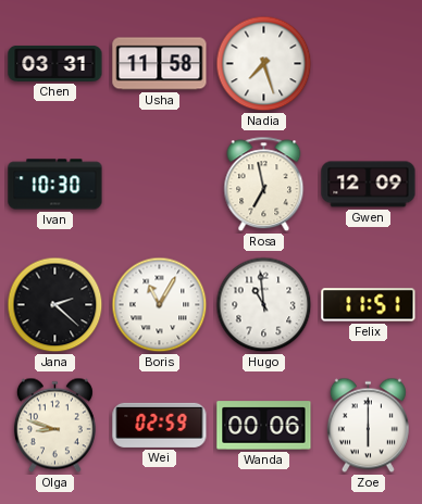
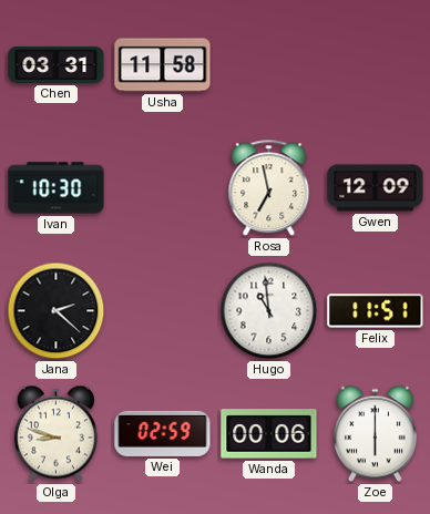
Nadia: 7:27 -> none (264, 64)
Boris: 11:05 -> none (160, 305)
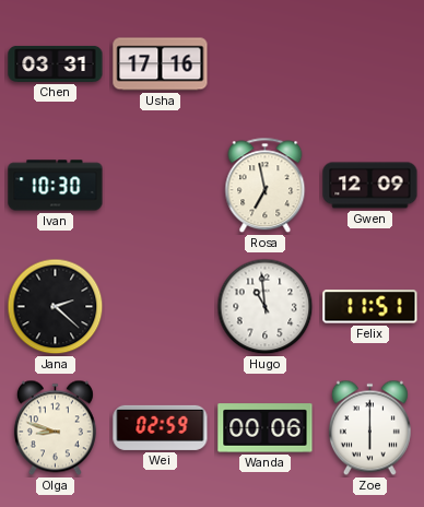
Usha: 11:58 -> 17:16 (161, 64)
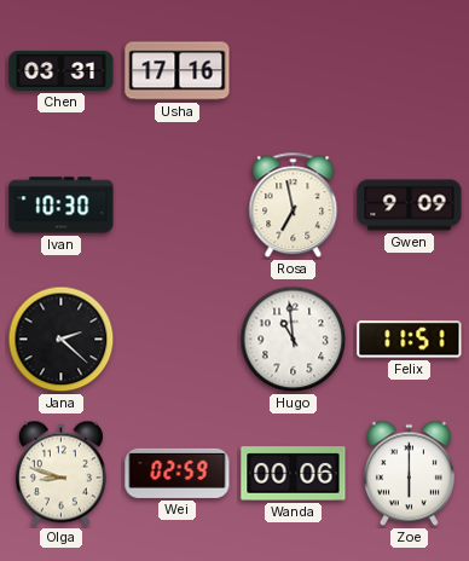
Gwen: 12:09 -> 9:09 (410, 206)
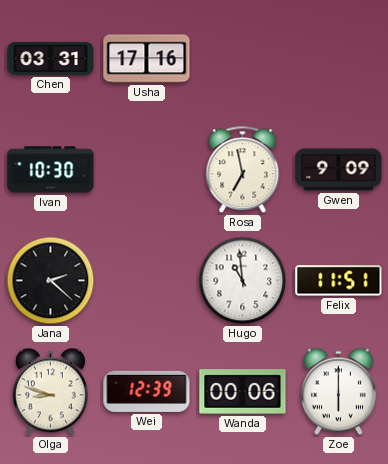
Wei: 02:59 -> 12:39 (147, 391)
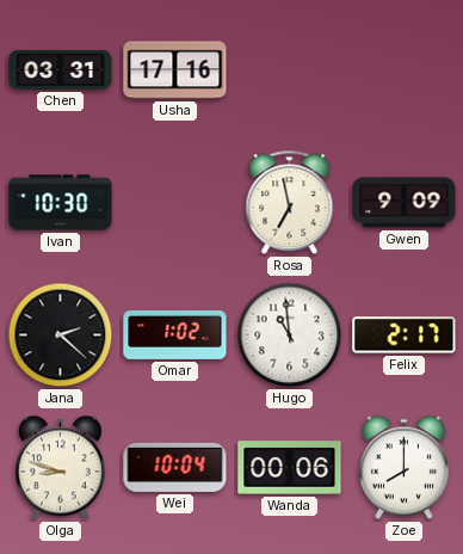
Omar: none -> 1:02 (175, 336)
Felix: 11:51 -> 2:17 (405, 336)
Wei: 12:39 -> 10:04 (175, 467)
Zoe: 6:00 -> 8:00 (403, 468)
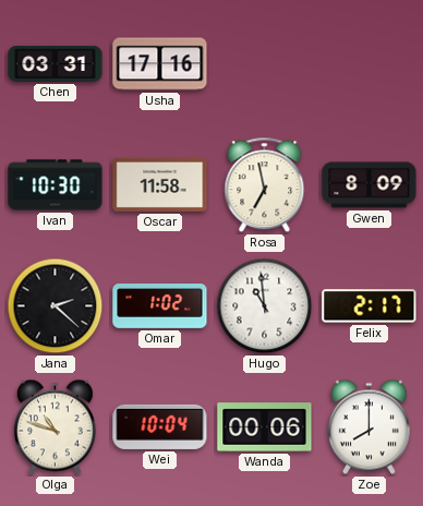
Oscar: none -> 11:58 (160, 184)
Gwen: 9:09 -> 8:09 (370, 185)
Olga: 8:48 -> 10:48 (55, 427)
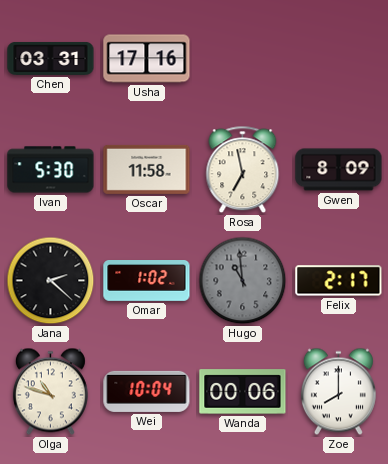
Ivan: 10:30 -> 5:30 (51, 170)
Hugo dial: white -> grey (243, 281)
